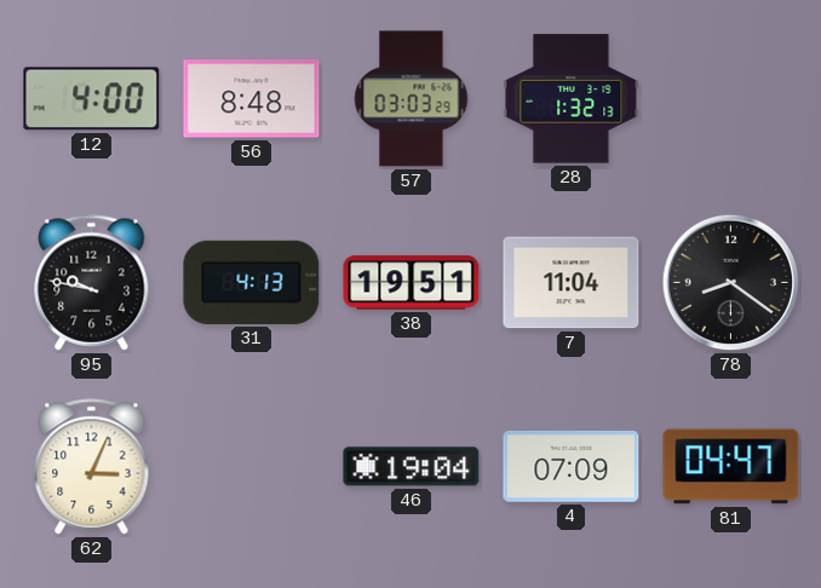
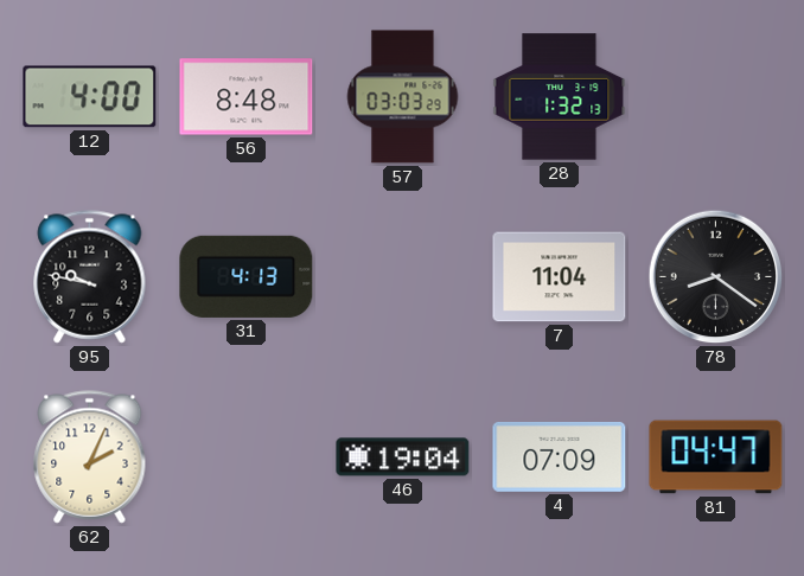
38: 19:51 -> none (412, 283)
62: 3:04 -> 2:04 (90, 457)
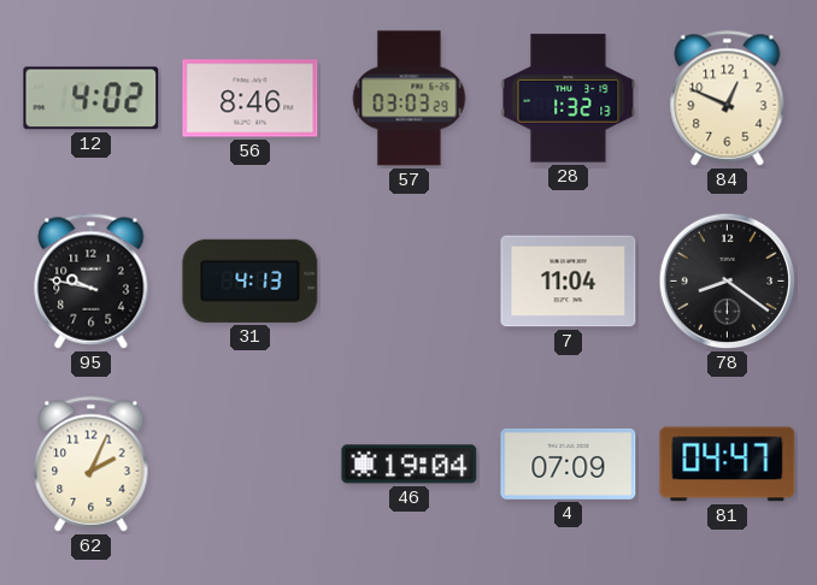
12: 4:00 -> 4:02 (92, 99)
56: 8:48 -> 8:46 (251, 99)
84: none -> 12:49 (728, 99)
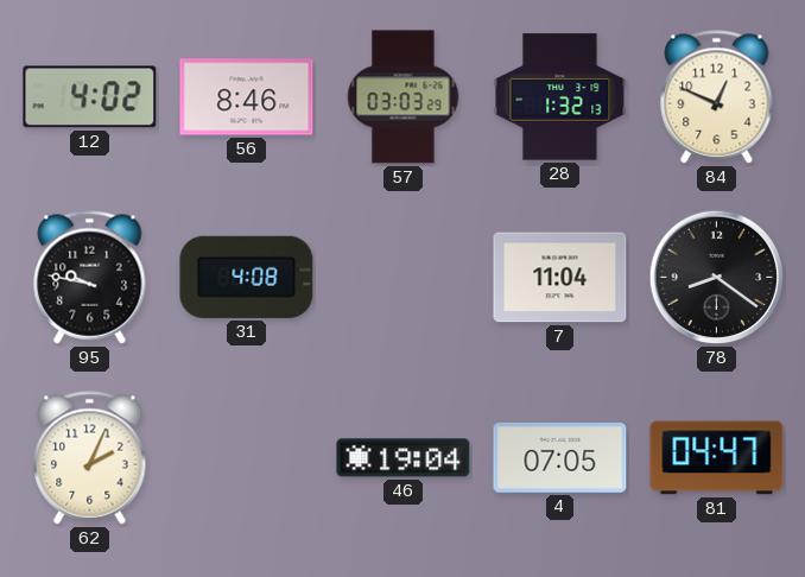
31: 4:13 -> 4:08 (247, 277)
4: 07:09 -> 07:05 (560, 457)
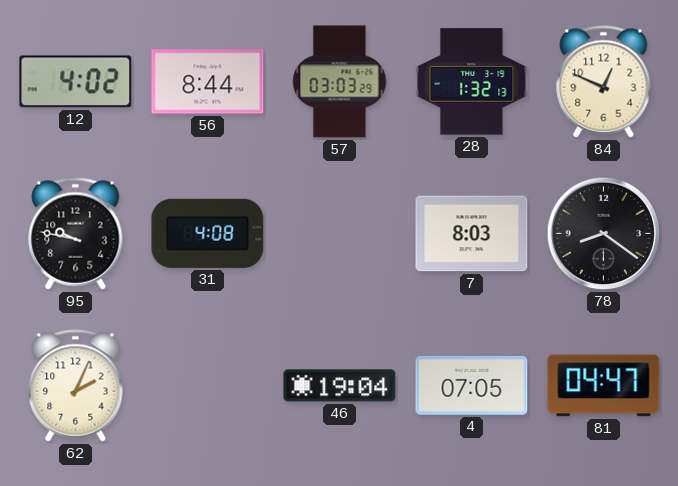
56: 8:46 -> 8:44 (208, 82)
7: 11:04 -> 8:03 (472, 234)
